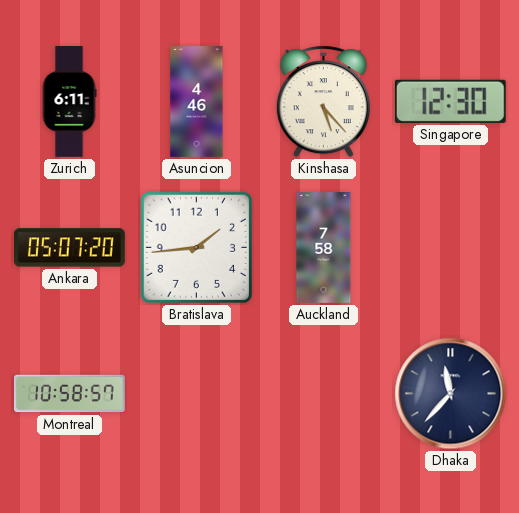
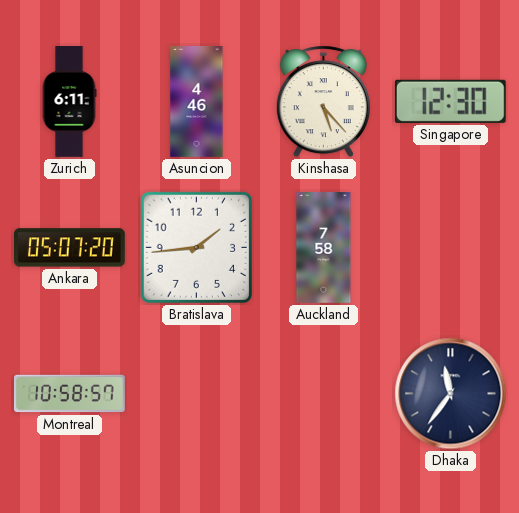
Dhaka: 11:37 -> 11:36 (451, 394)
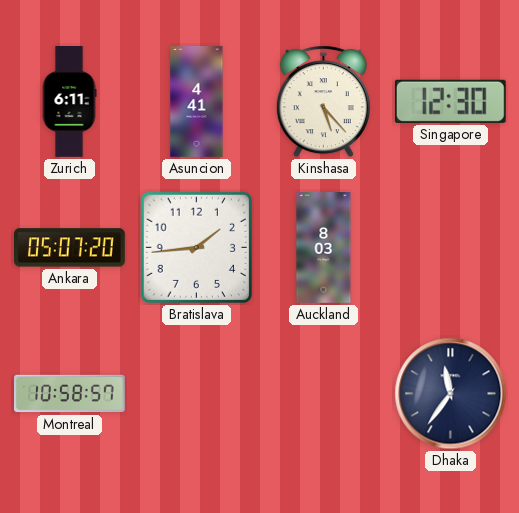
Asuncion: 4:46 -> 4:41 (197, 102)
Auckland: 7:58 -> 8:03 (324, 248)
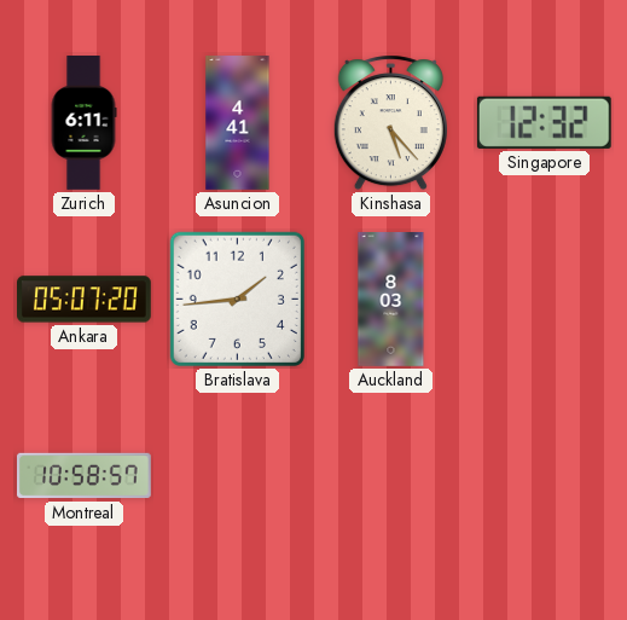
Singapore: 12:30 -> 12:32 (544, 122)
Dhaka: 11:36 -> none (451, 394)
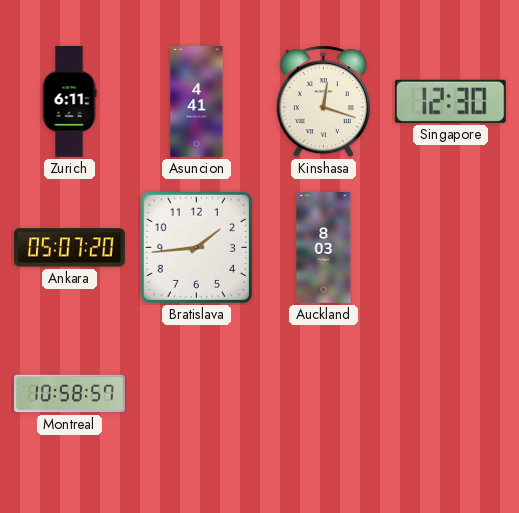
Kinshasa: 5:23 -> 12:18 (323, 102)
Singapore: 12:32 -> 12:30 (450, 101)
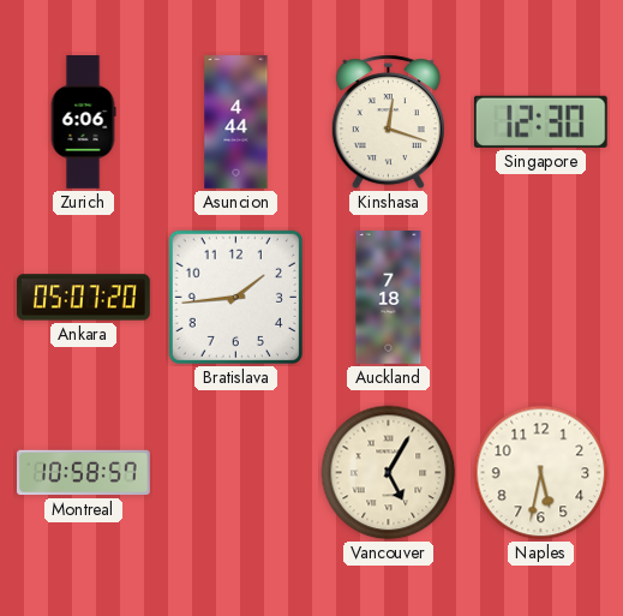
Zurich: 6:11 -> 6:06 (83, 122)
Asuncion: 4:41 -> 4:44 (236, 122)
Auckland: 8:03 -> 7:18 (389, 298)
Vancouver: none -> 5:05 (389, 473)
Naples: none -> 5:32 (541, 473)
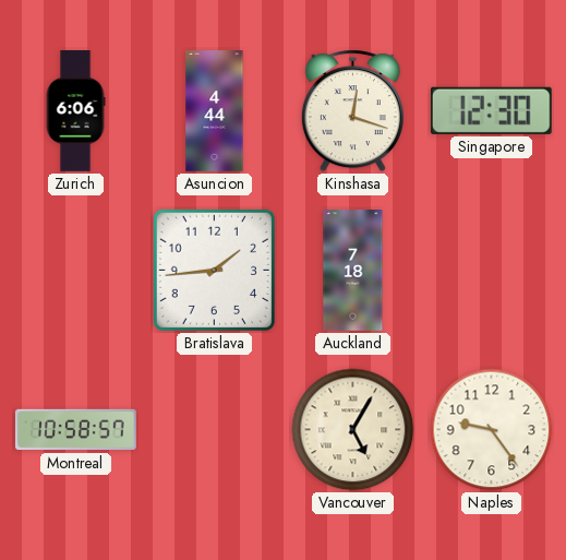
Ankara: 05:07 -> none (84, 298)
Naples: 5:32 -> 9:24 (492, 430)
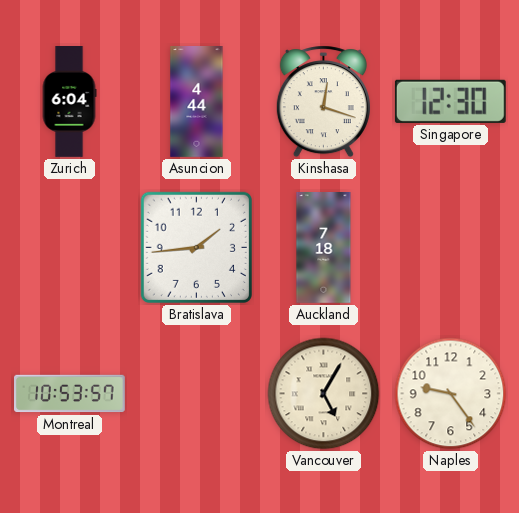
Zurich: 6:06 -> 6:04 (69, 102)
Montreal: 10:58 -> 10:53 (70, 394)
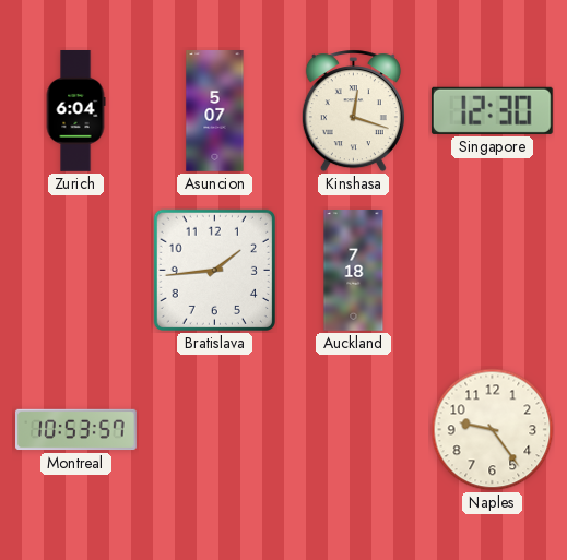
Asuncion: 4:44 -> 5:07 (215, 111)
Vancouver: 5:05 -> none (324, 394)
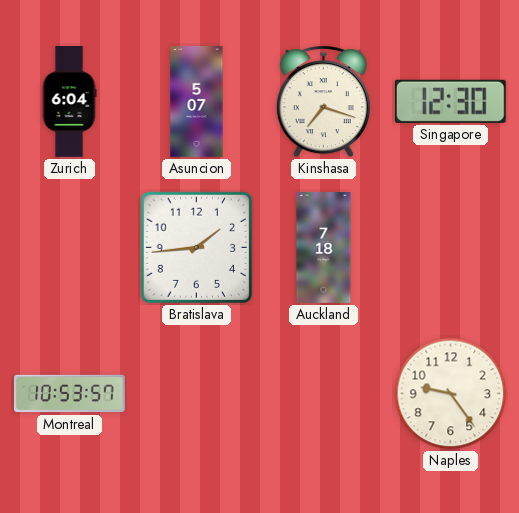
Kinshasa: 12:18 -> 7:18 (323, 102)
